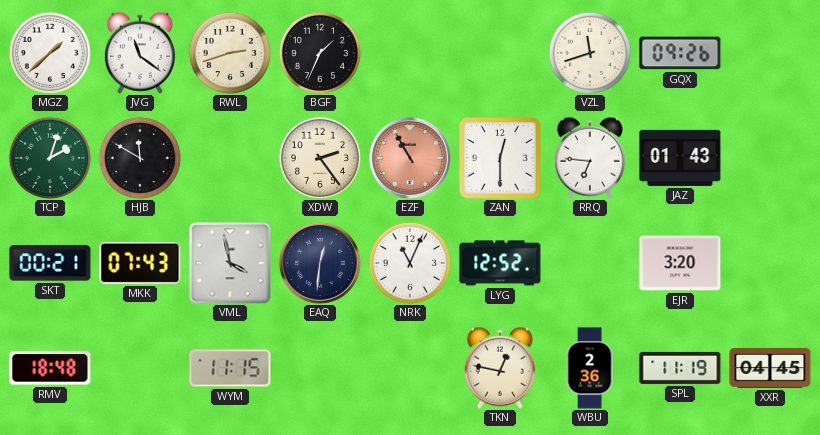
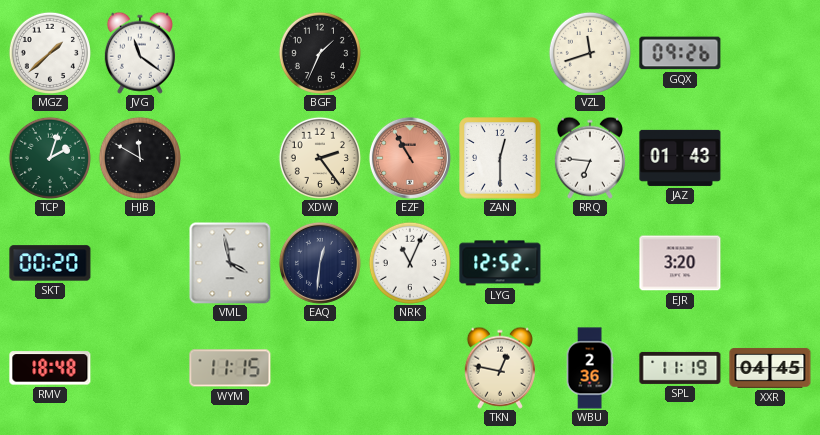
RWL: 2:42 -> none (230, 53)
SKT: 00:21 -> 00:20 (50, 263)
MKK: 07:43 -> none (140, 263)
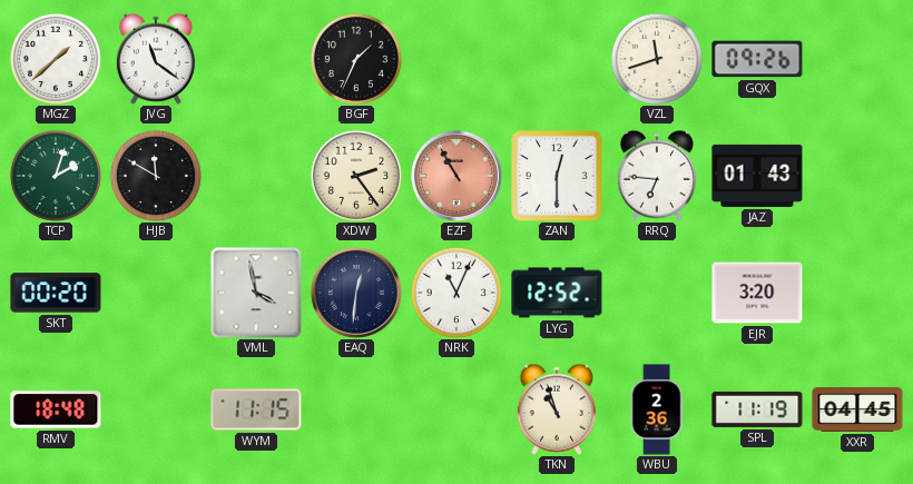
TKN: 12:47 -> 10:57 (557, 409)
